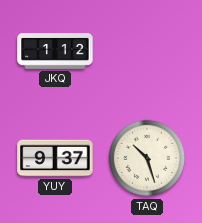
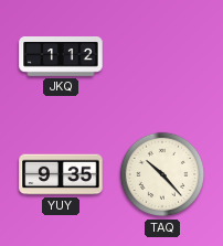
YUY: 9:37 -> 9:35 (61, 174)
TAQ: 10:27 -> 10:23 (162, 174)
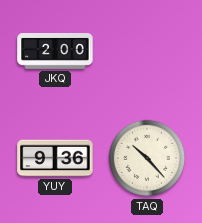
JKQ: 1:12 -> 2:00 (55, 52)
YUY: 9:35 -> 9:36 (55, 158)
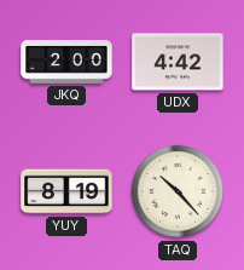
UDX: none -> 4:42 (178, 62)
YUY: 9:36 -> 8:19 (66, 191)
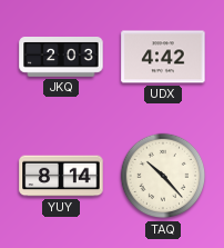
JKQ: 2:00 -> 2:03 (61, 58)
YUY: 8:19 -> 8:14 (61, 176)
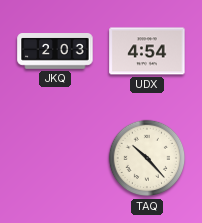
UDX: 4:42 -> 4:54 (147, 51)
YUY: 8:14 -> none (61, 176)
